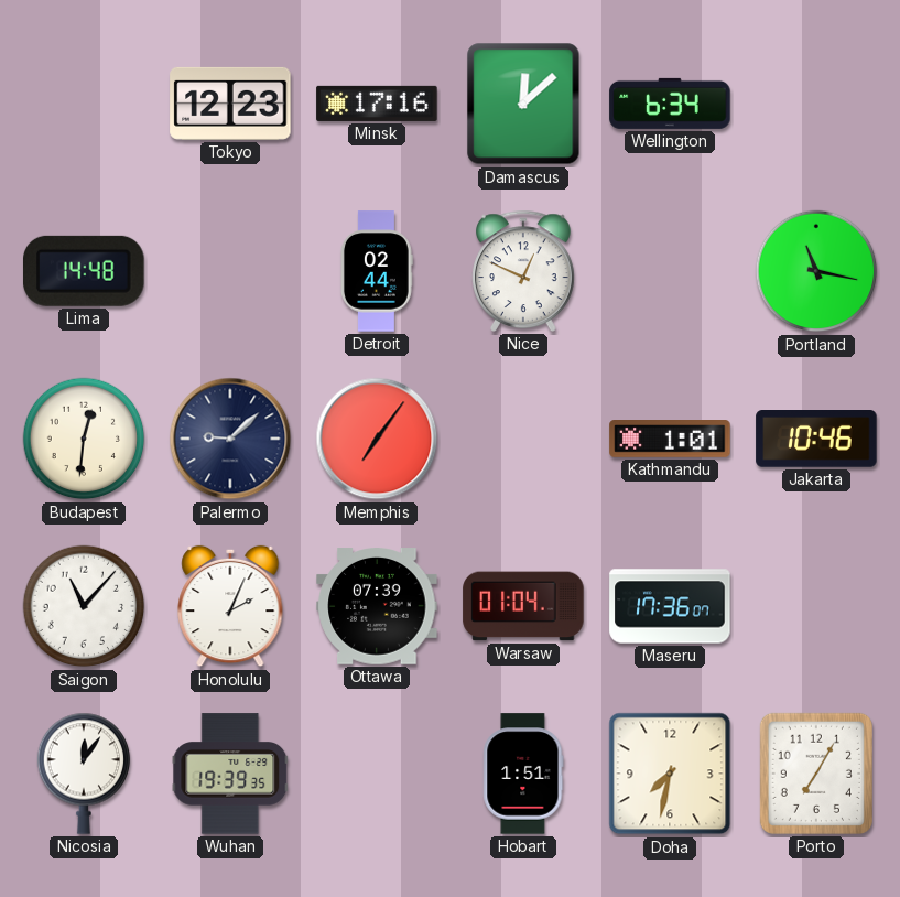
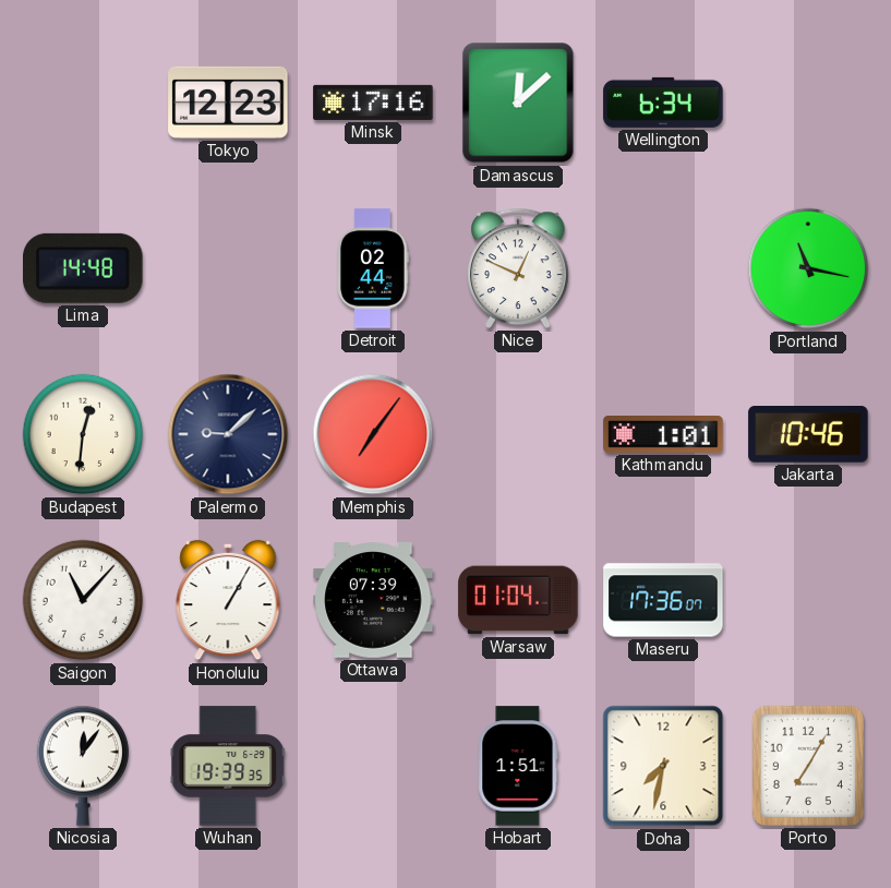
Honolulu: 2:04 -> 1:05 (228, 600)
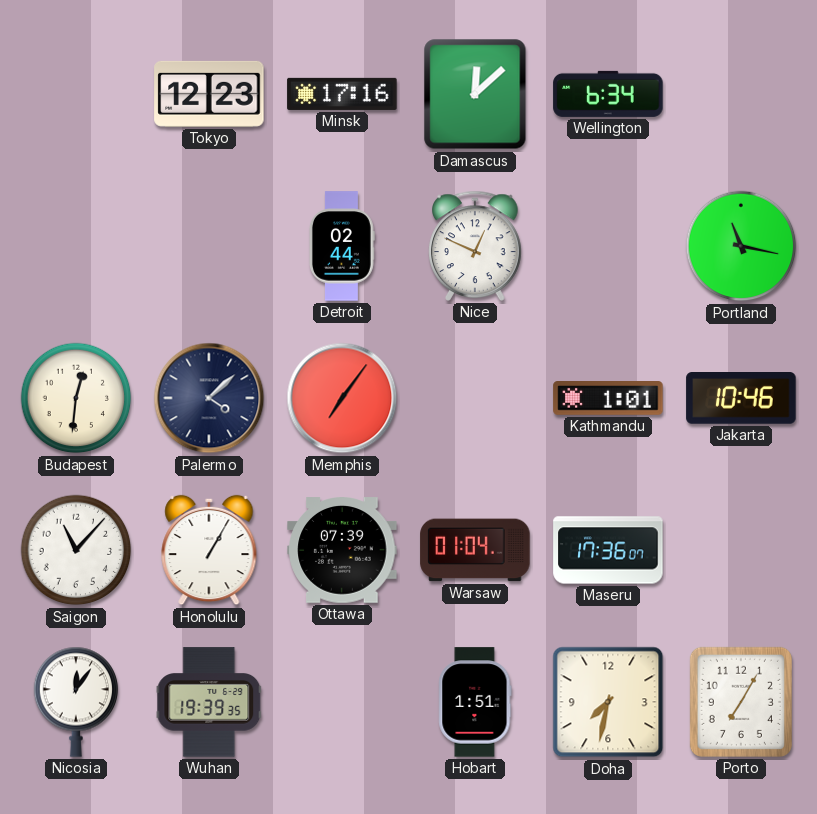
Lima: 14:48 -> none (84, 268)
Palermo: 9:08 -> 4:08 (209, 398)
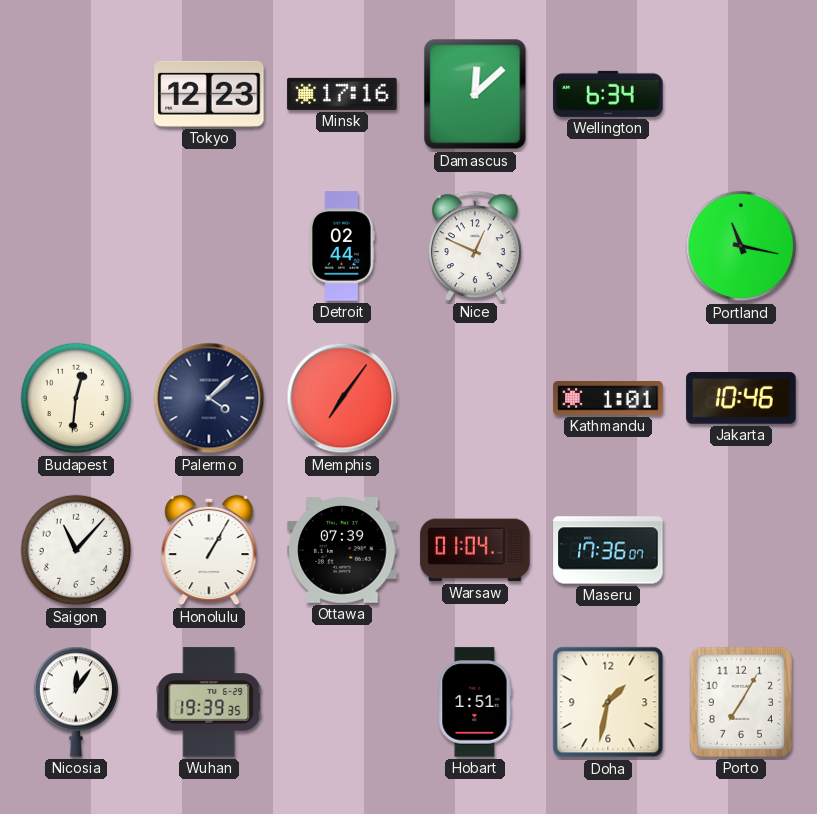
Doha: 7:32 -> 1:32 (608, 702)
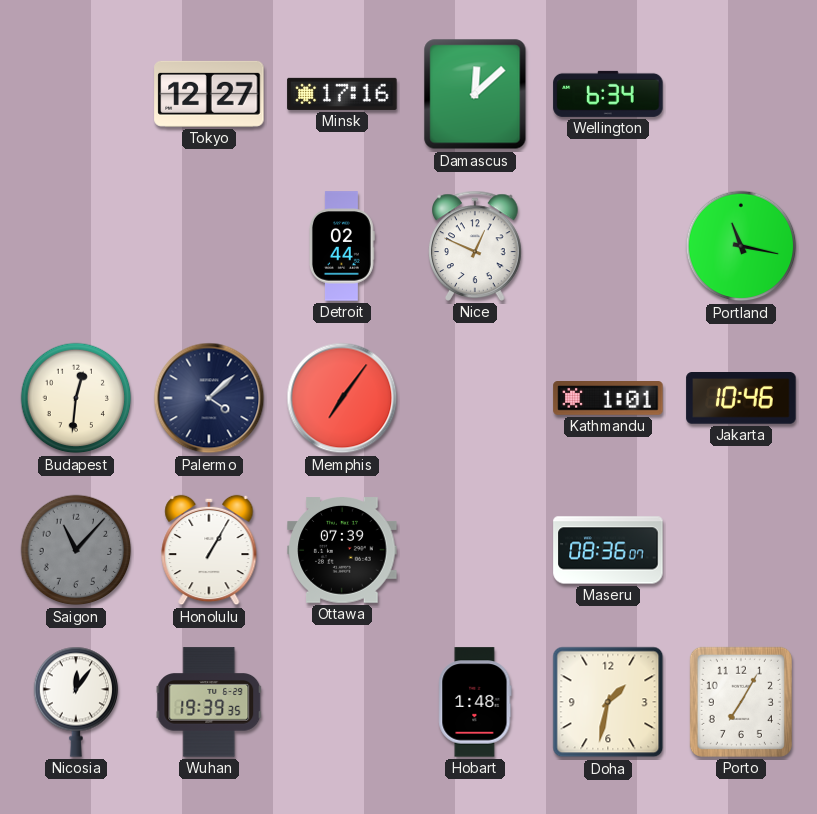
Tokyo: 12:23 -> 12:27 (209, 94)
Saigon dial: white -> grey (76, 550)
Warsaw: 01:04 -> none (475, 550)
Maseru: 17:36 -> 08:36 (608, 550)
Hobart: 1:51 -> 1:48 (475, 702)
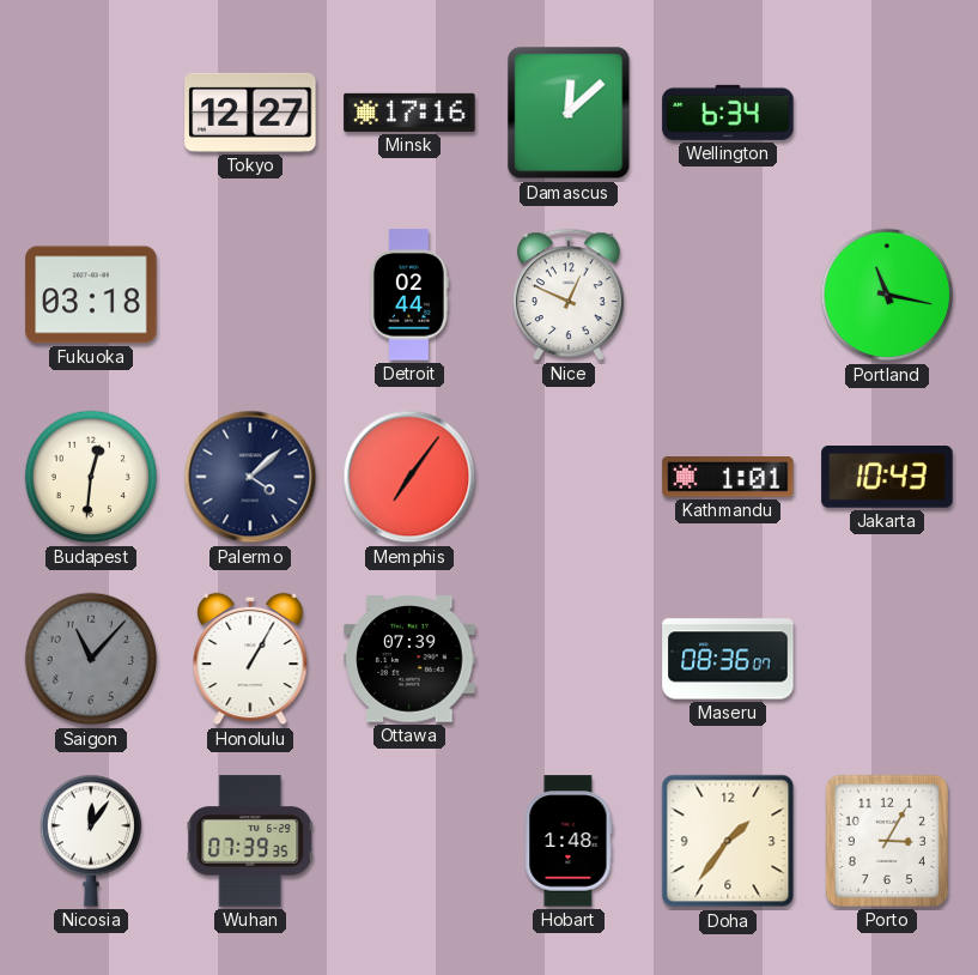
Fukuoka: none -> 03:18 (91, 295)
Jakarta: 10:46 -> 10:43 (887, 477)
Wuhan: 19:39 -> 07:39 (250, 841)
Doha: 1:32 -> 1:36 (728, 841)
Porto: 7:05 -> 3:05 (887, 841)
